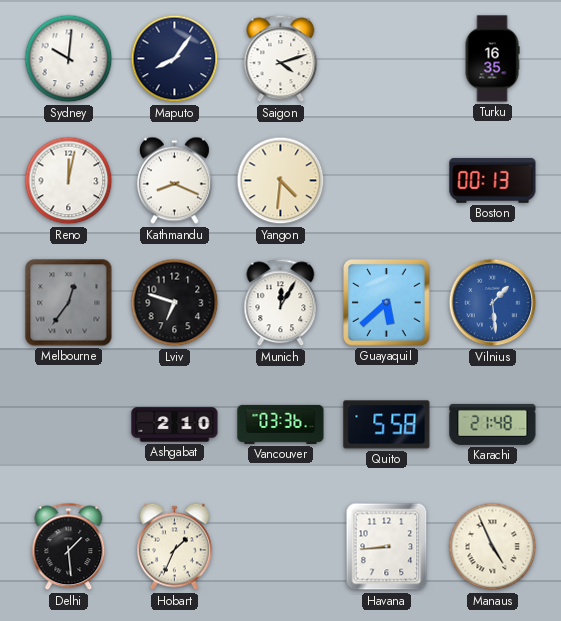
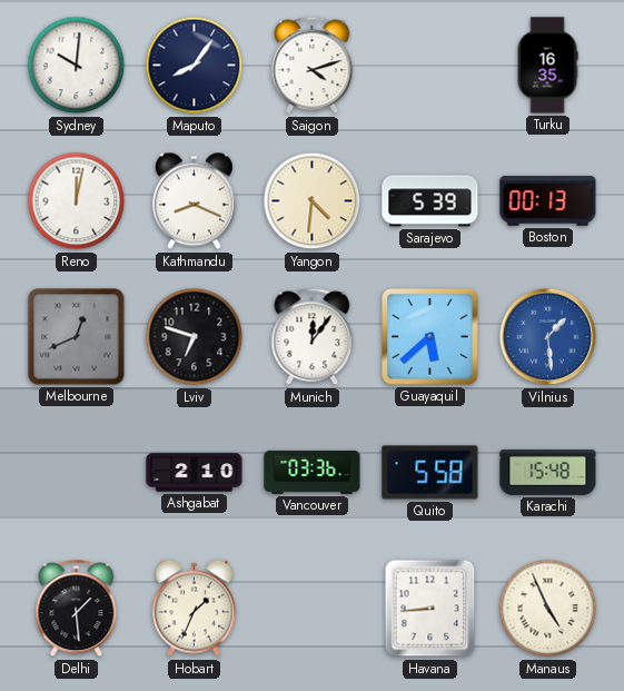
Sarajevo: none -> 5:39 (430, 201)
Melbourne: 12:36 -> 12:41 (77, 337)
Munich: 12:05 -> 12:06 (313, 337)
Karachi: 21:48 -> 15:48 (548, 472)
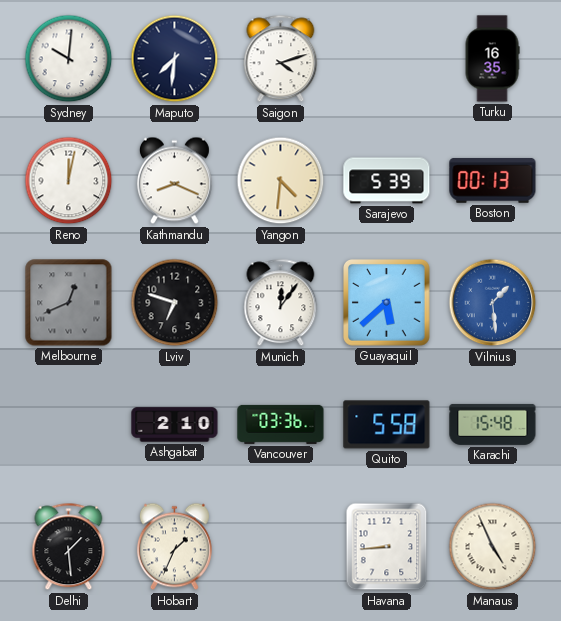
Maputo: 8:06 -> 7:31 (175, 59)
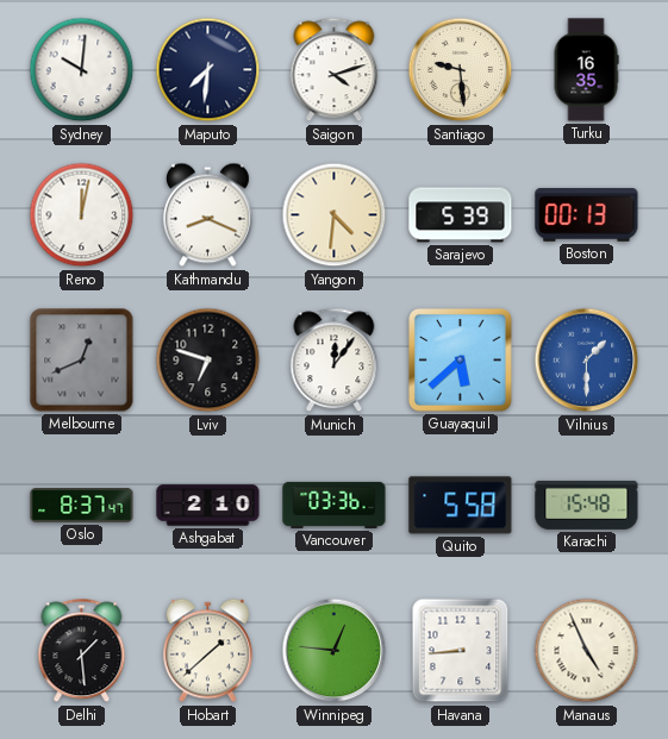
Santiago: none -> 9:29 (461, 70)
Vilnius: 1:29 -> 1:30 (587, 361)
Oslo: none -> 8:37 (82, 506)
Hobart: 1:34 -> 1:38 (207, 651)
Winnipeg: none -> 12:46 (335, 651)
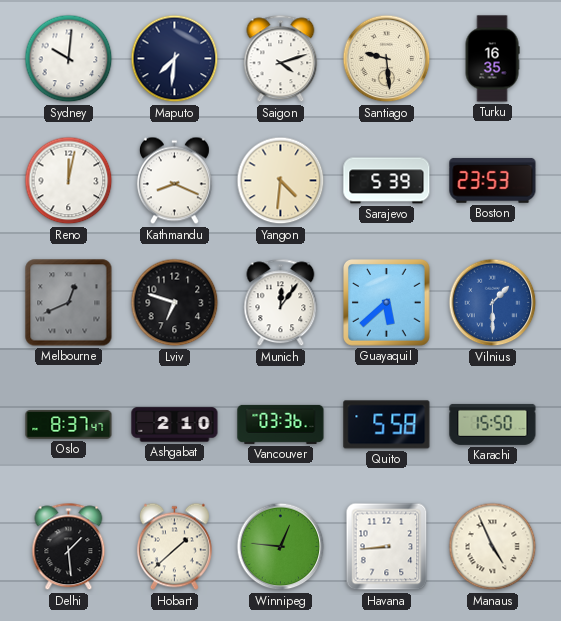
Boston: 00:13 -> 23:53 (493, 181)
Karachi: 15:48 -> 15:50 (493, 424)
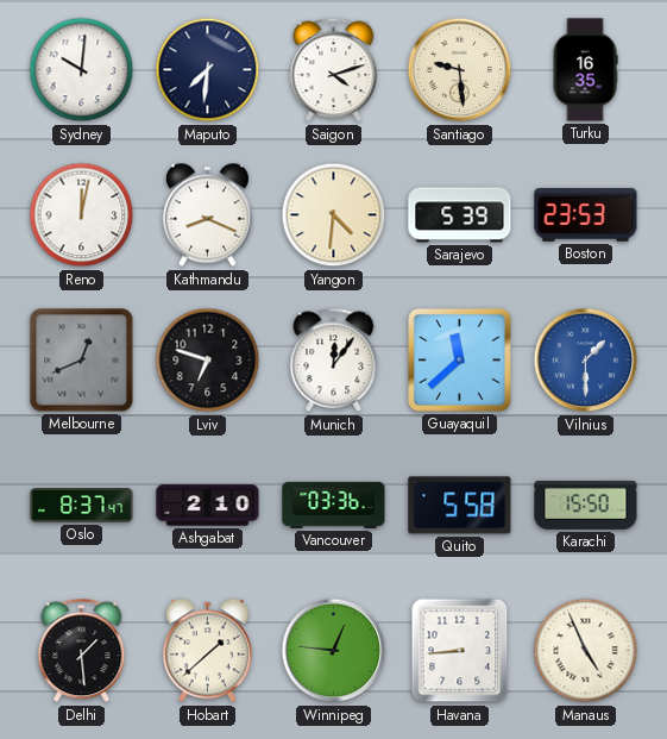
Guayaquil: 5:38 -> 11:38 (460, 361)
